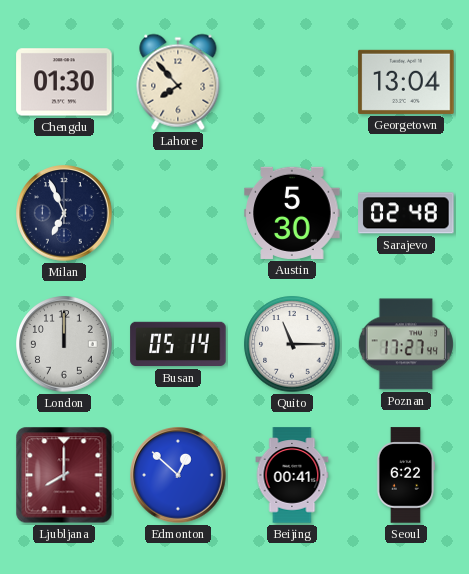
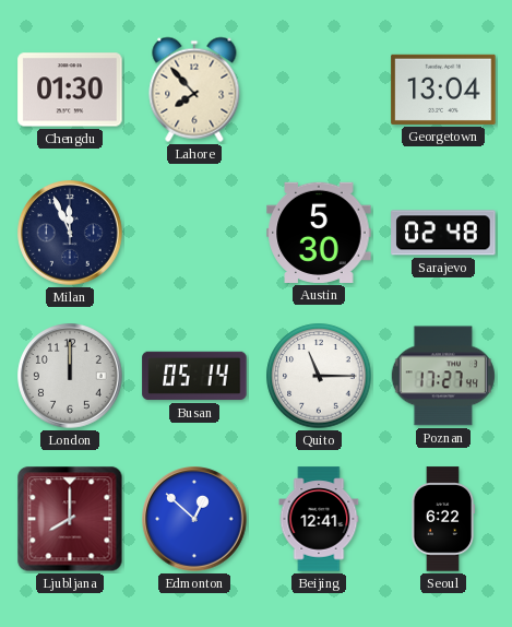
Milan: 6:56 -> 11:56 (70, 233)
Beijing: 00:41 -> 12:41 (319, 519)
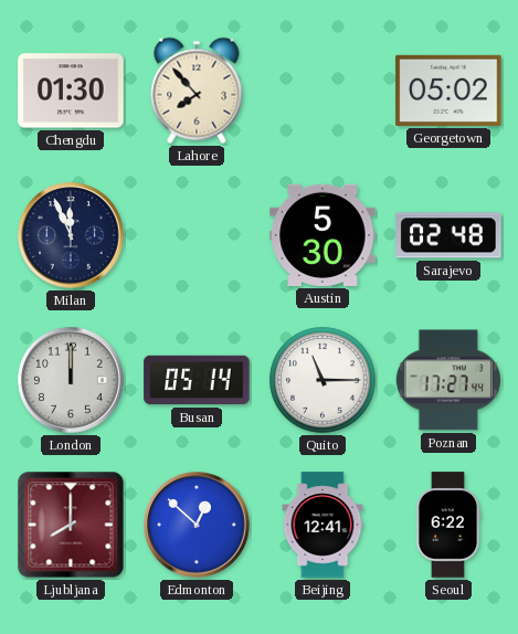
Georgetown: 13:04 -> 05:02 (448, 91)
